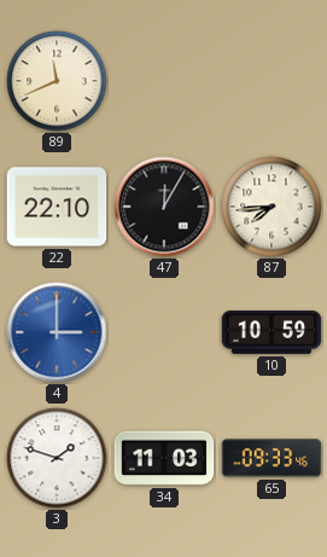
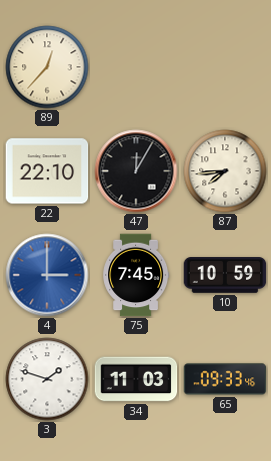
89: 11:41 -> 12:37 (47, 67)
75: none -> 7:45 (136, 275)
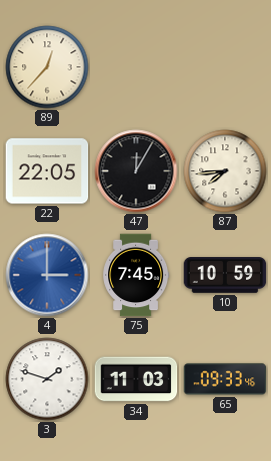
22: 22:10 -> 22:05 (47, 171)
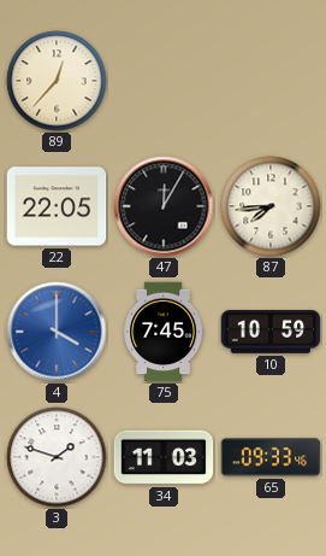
4: 3:00 -> 4:00 (57, 332)
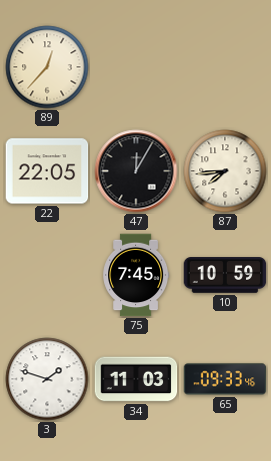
4: 4:00 -> none (57, 332)
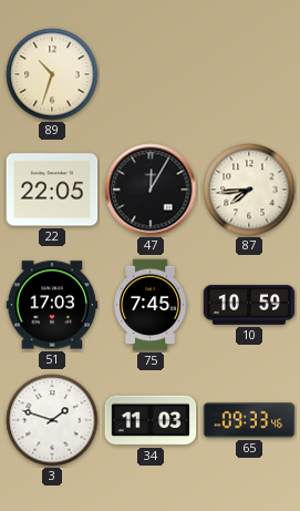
89: 12:37 -> 10:33 (52, 74)
51: none -> 17:03 (52, 305)
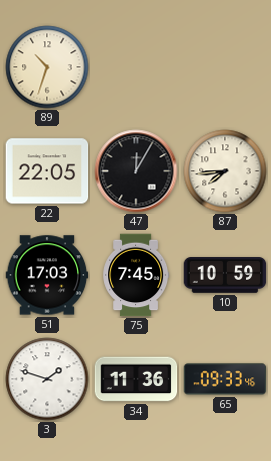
34: 11:03 -> 11:36 (136, 379)
